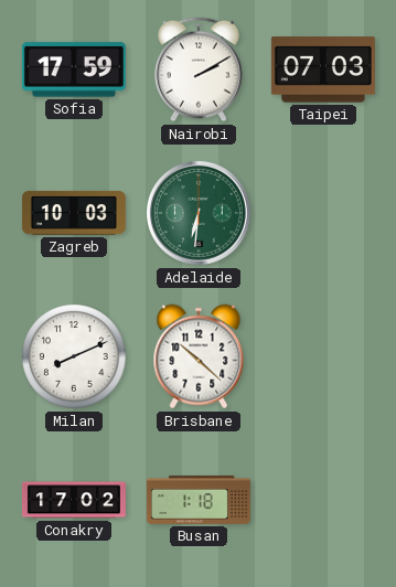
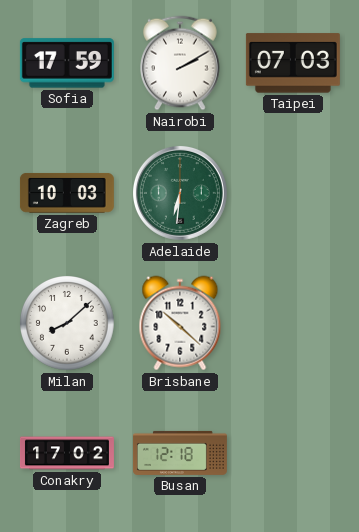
Milan: 8:11 -> 8:08 (67, 323)
Busan: 1:18 -> 12:18 (180, 453)
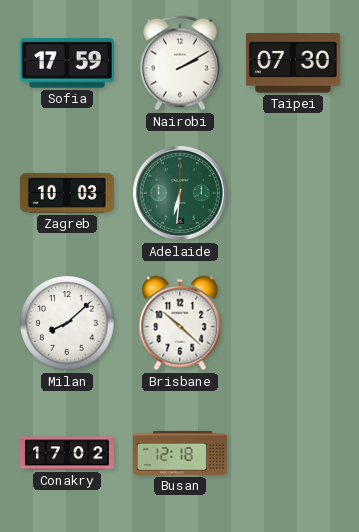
Taipei: 07:03 -> 07:30 (293, 63)
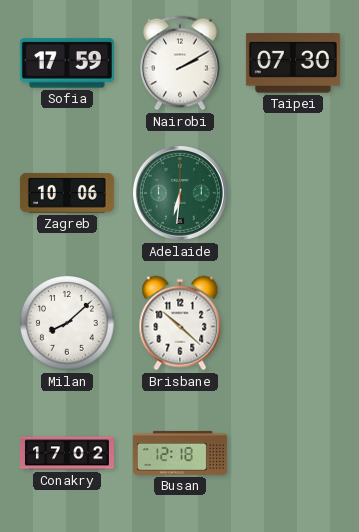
Zagreb: 10:03 -> 10:06 (67, 193)
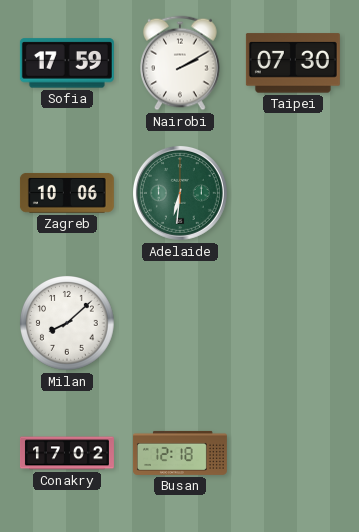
Brisbane: 10:22 -> none (180, 323)
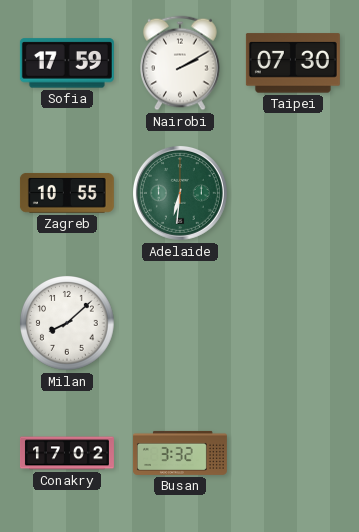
Zagreb: 10:06 -> 10:55 (67, 193)
Busan: 12:18 -> 3:32 (180, 453)
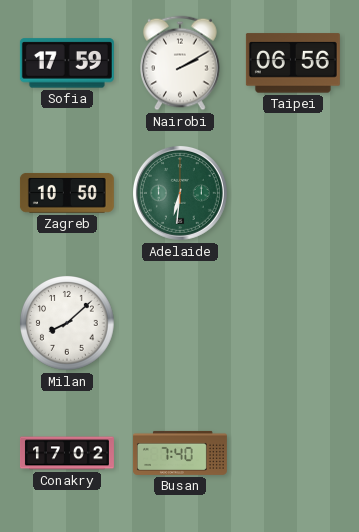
Taipei: 07:30 -> 06:56 (293, 63)
Zagreb: 10:55 -> 10:50 (67, 193)
Busan: 3:32 -> 7:40 (180, 453)
